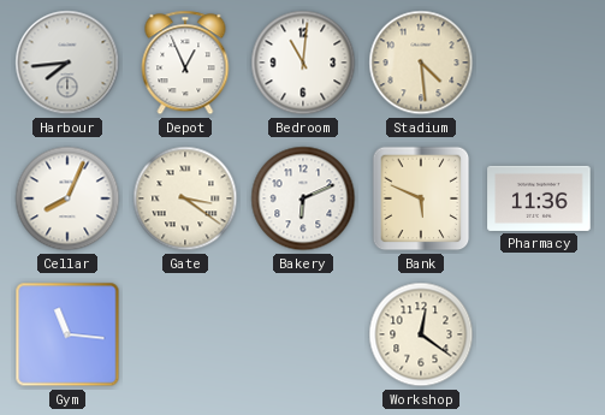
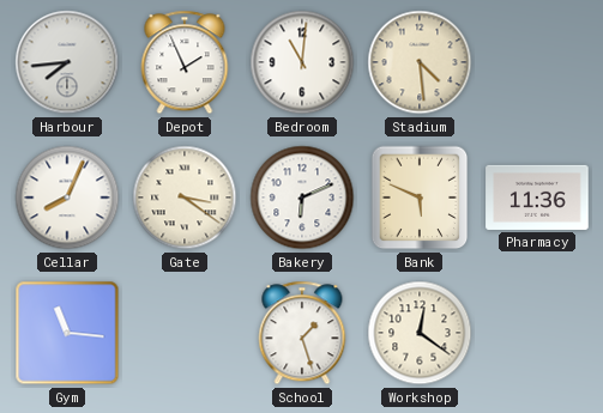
Depot: 12:56 -> 1:56 (185, 62)
School: none -> 1:27 (302, 333)
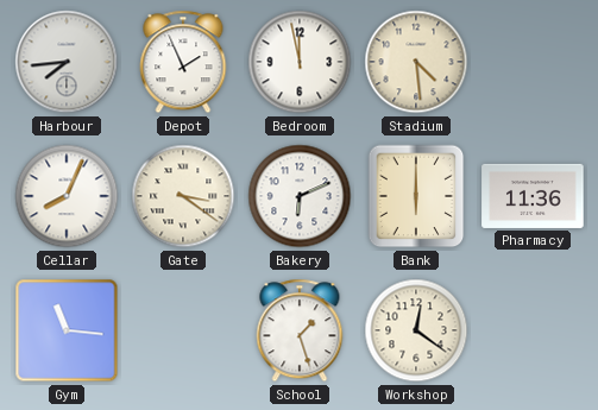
Bedroom: 11:01 -> 11:58 (300, 62)
Bank: 5:49 -> 6:00 (416, 196)
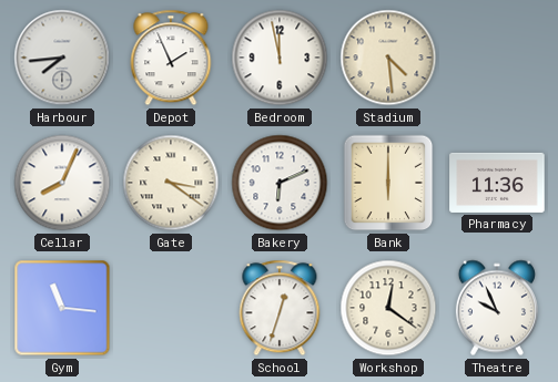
School: 1:27 -> 12:33 (280, 308)
Theatre: none -> 9:56 (497, 308)
